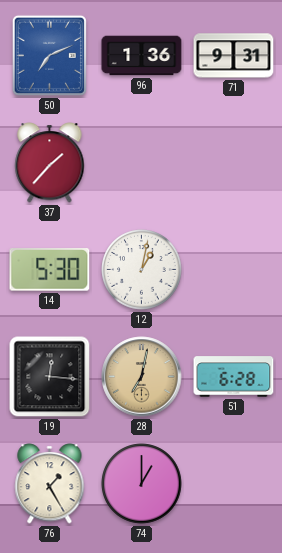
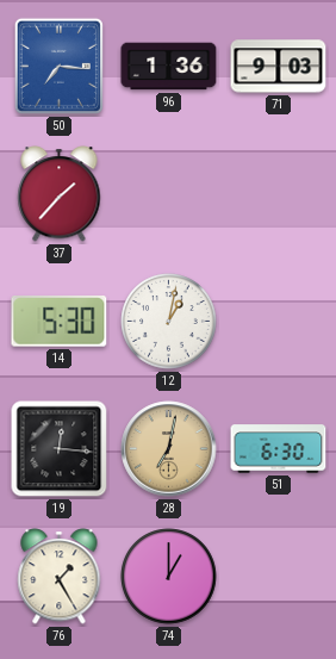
50: 7:11 -> 7:16 (58, 66)
71: 9:31 -> 9:03 (279, 67)
51: 6:28 -> 6:30 (279, 449)
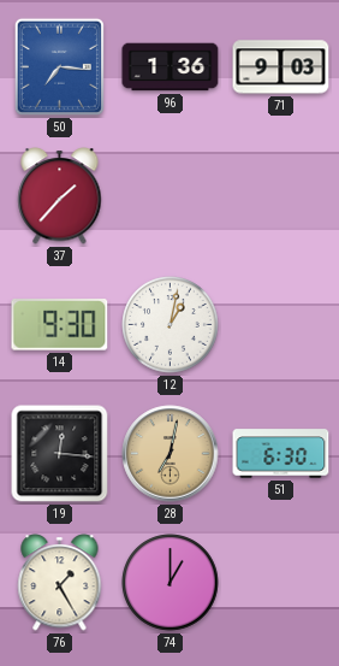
14: 5:30 -> 9:30 (60, 325)
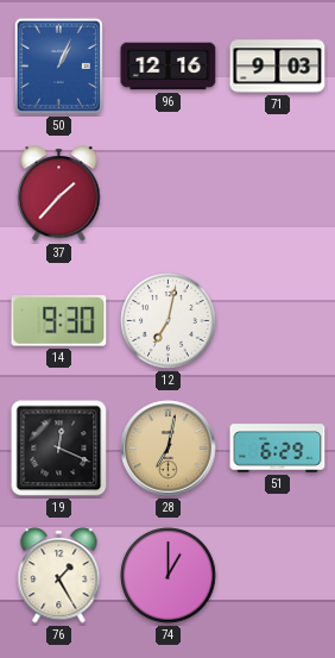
50: 7:16 -> 1:04 (58, 65)
96: 1:36 -> 12:16 (169, 67)
12: 1:02 -> 7:02 (169, 321)
19: 12:16 -> 12:19 (59, 449)
51: 6:30 -> 6:29 (278, 449)
